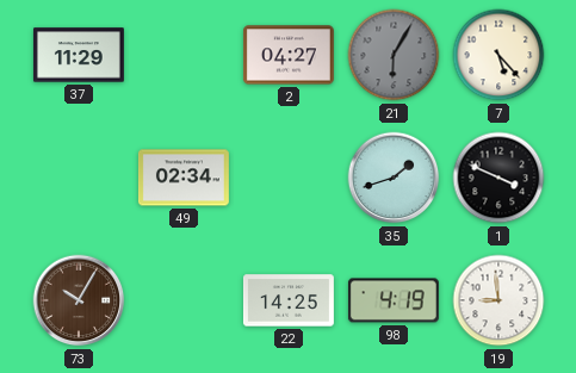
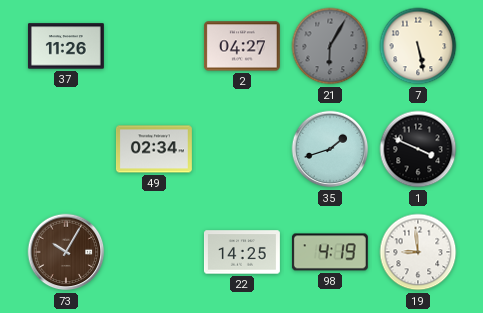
37: 11:29 -> 11:26 (66, 46)
7: 5:23 -> 5:28 (418, 46)
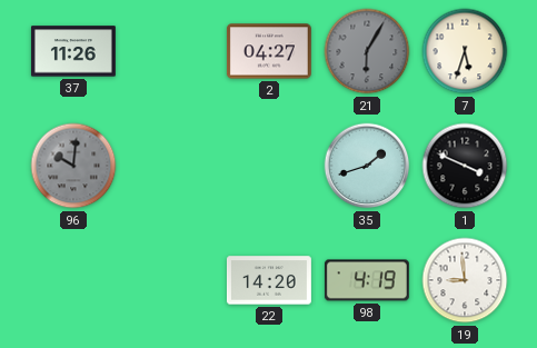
7: 5:28 -> 5:33 (465, 51)
96: none -> 10:01 (73, 166)
49: 02:34 -> none (154, 149)
73: 10:05 -> none (66, 252)
22: 14:25 -> 14:20 (269, 280)
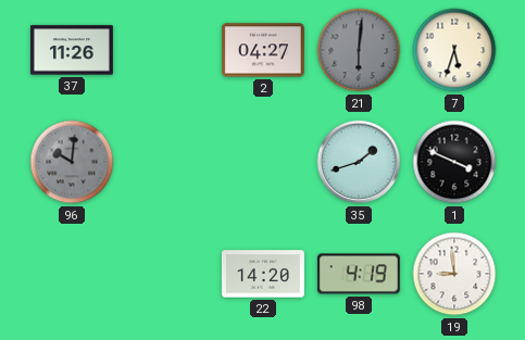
21: 6:05 -> 6:01 (359, 50)
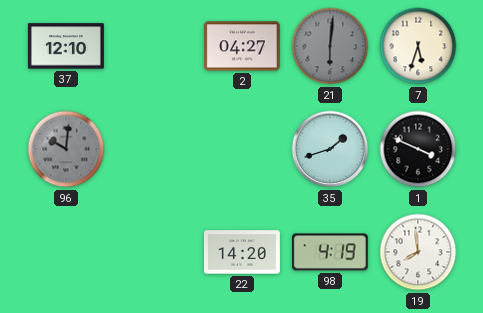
37: 11:26 -> 12:10 (66, 46)
19: 8:59 -> 7:59 (418, 252)
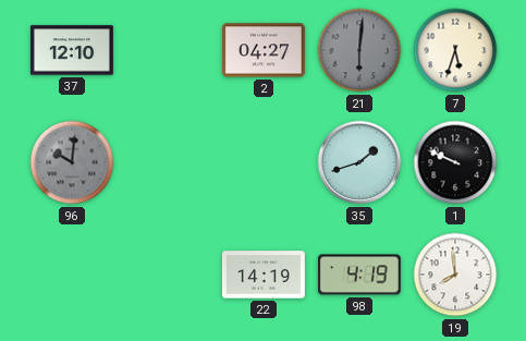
1: 3:49 -> 9:49 (455, 162)
22: 14:20 -> 14:19 (264, 275)
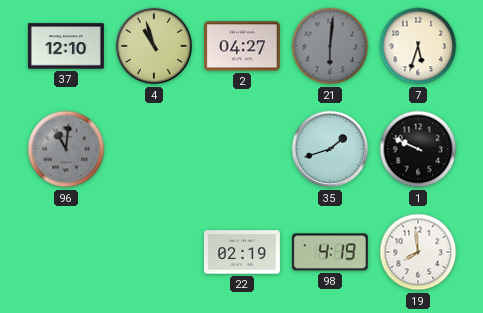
4: none -> 10:57 (154, 46)
96: 10:01 -> 11:01 (66, 149)
22: 14:19 -> 02:19 (242, 252)
